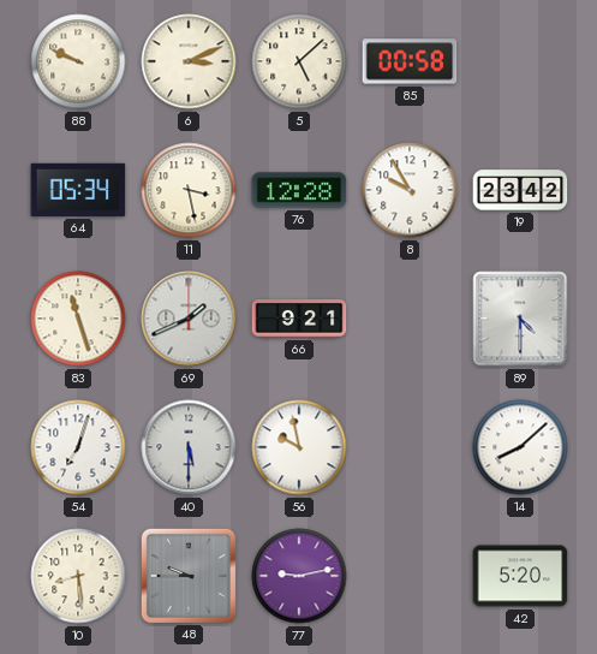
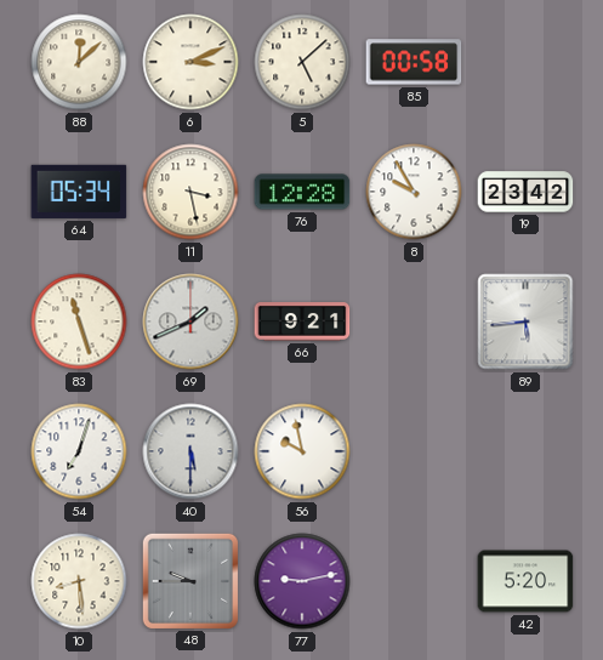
88: 9:49 -> 12:08 (79, 62)
89: 4:30 -> 5:44 (525, 322)
14: 8:08 -> none (520, 447)
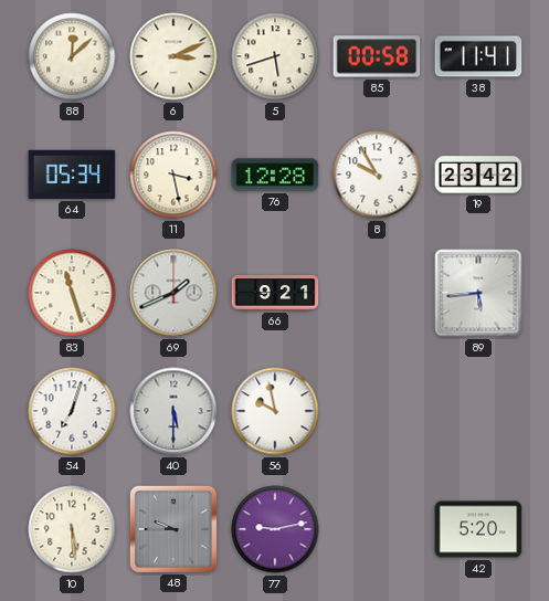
5: 5:08 -> 5:42 (275, 56)
38: none -> 11:41 (478, 56)
10: 8:29 -> 5:29 (72, 529)
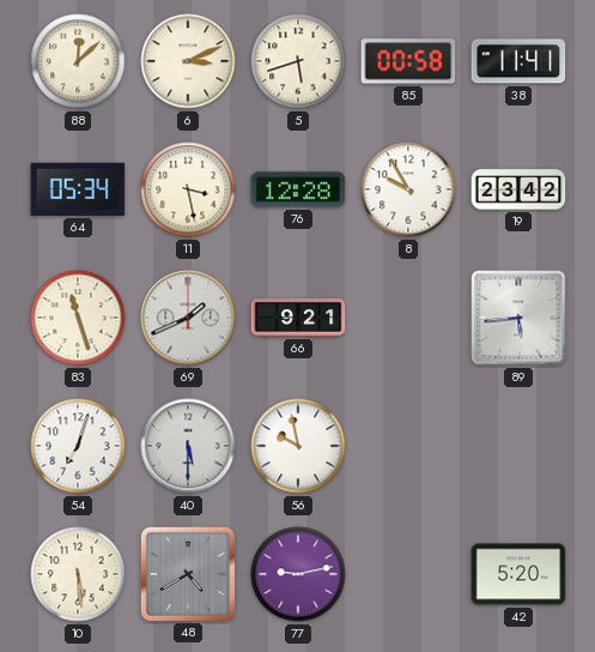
48: 9:45 -> 4:40 (187, 573)
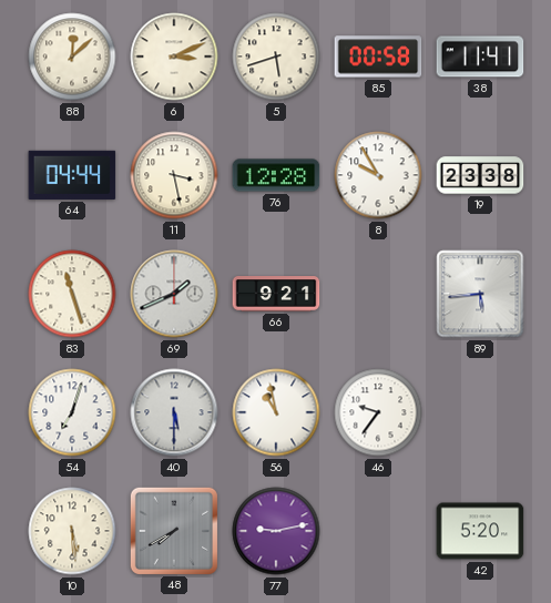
64: 05:34 -> 04:44 (72, 175)
19: 23:42 -> 23:38 (480, 175)
56: 9:58 -> 10:58 (276, 412)
46: none -> 9:36 (378, 412)
48: 4:40 -> 7:40 (173, 530)
